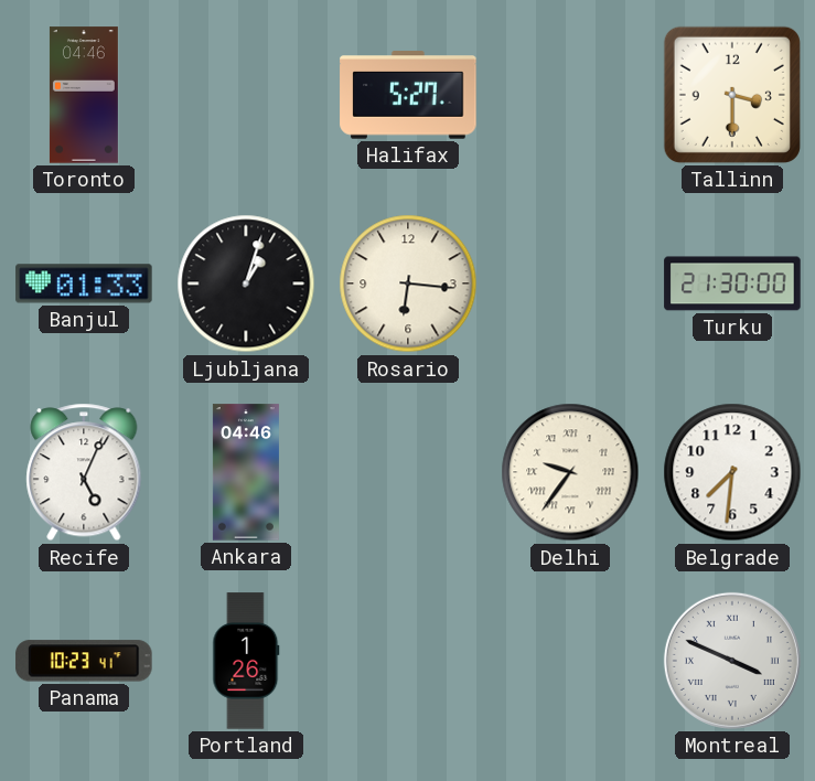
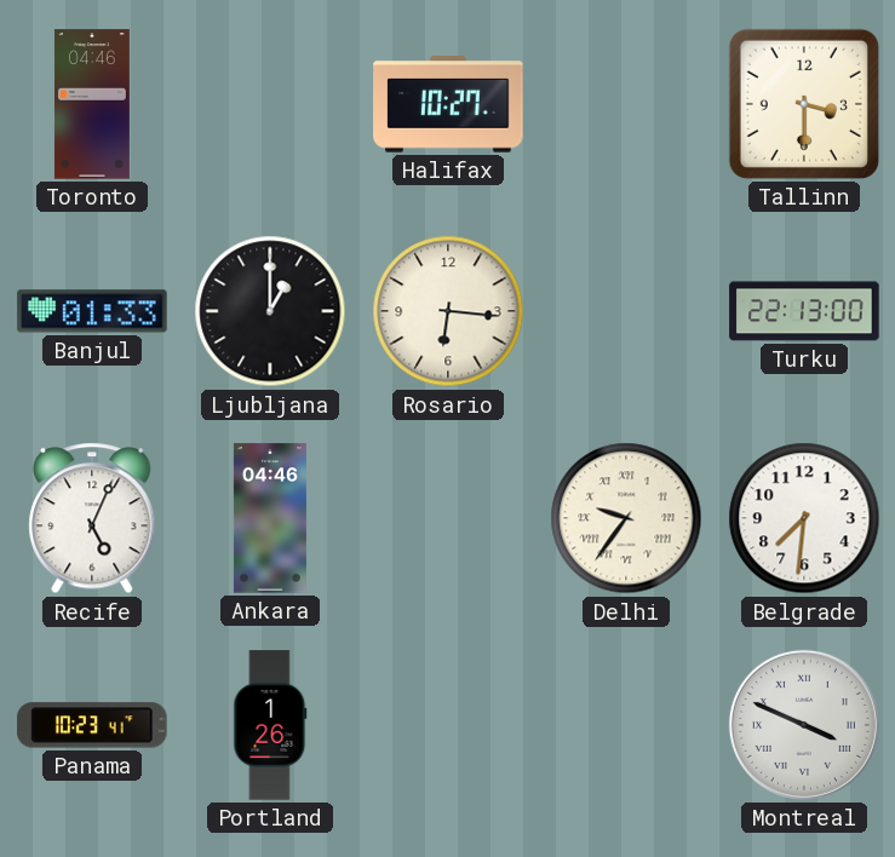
Halifax: 5:27 -> 10:27 (448, 104)
Ljubljana: 1:03 -> 1:00 (270, 311)
Turku: 21:30 -> 22:13 (804, 311)
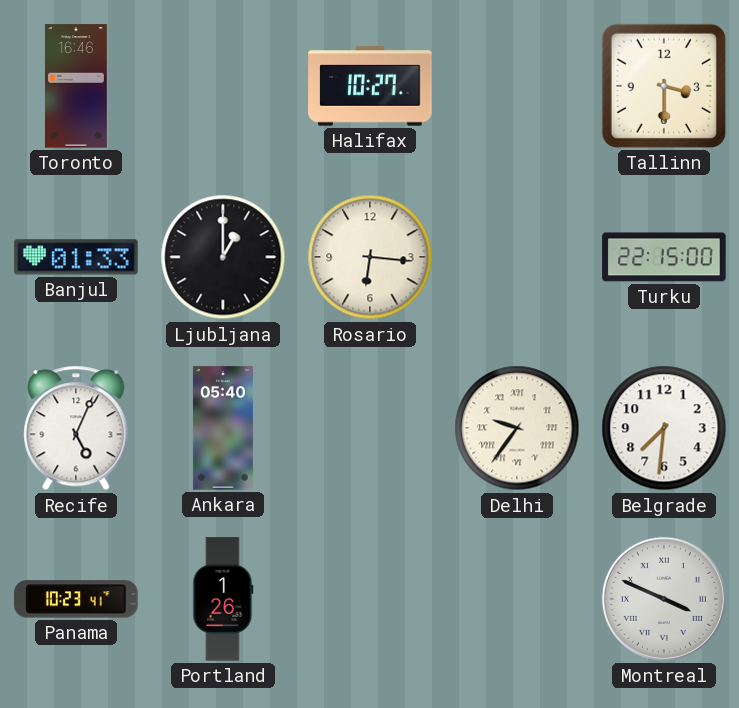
Toronto: 04:46 -> 16:46 (76, 86)
Turku: 22:13 -> 22:15 (664, 257)
Ankara: 04:46 -> 05:40 (223, 428)
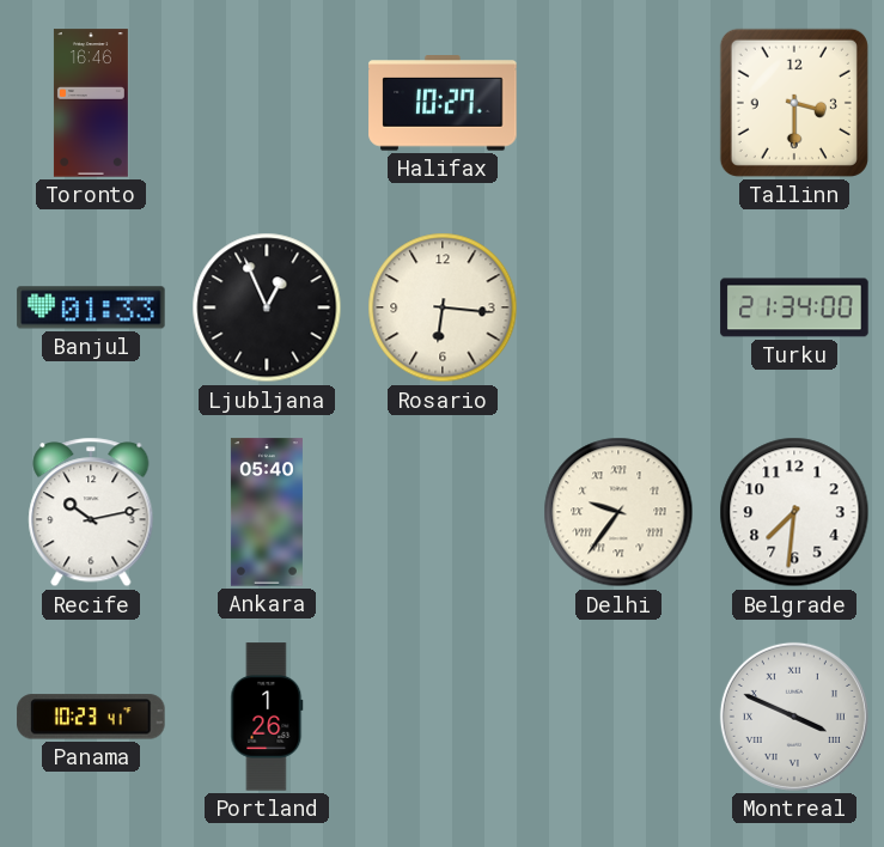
Ljubljana: 1:00 -> 12:56 (267, 307)
Turku: 22:15 -> 21:34 (794, 307)
Recife: 5:04 -> 10:13 (91, 512)
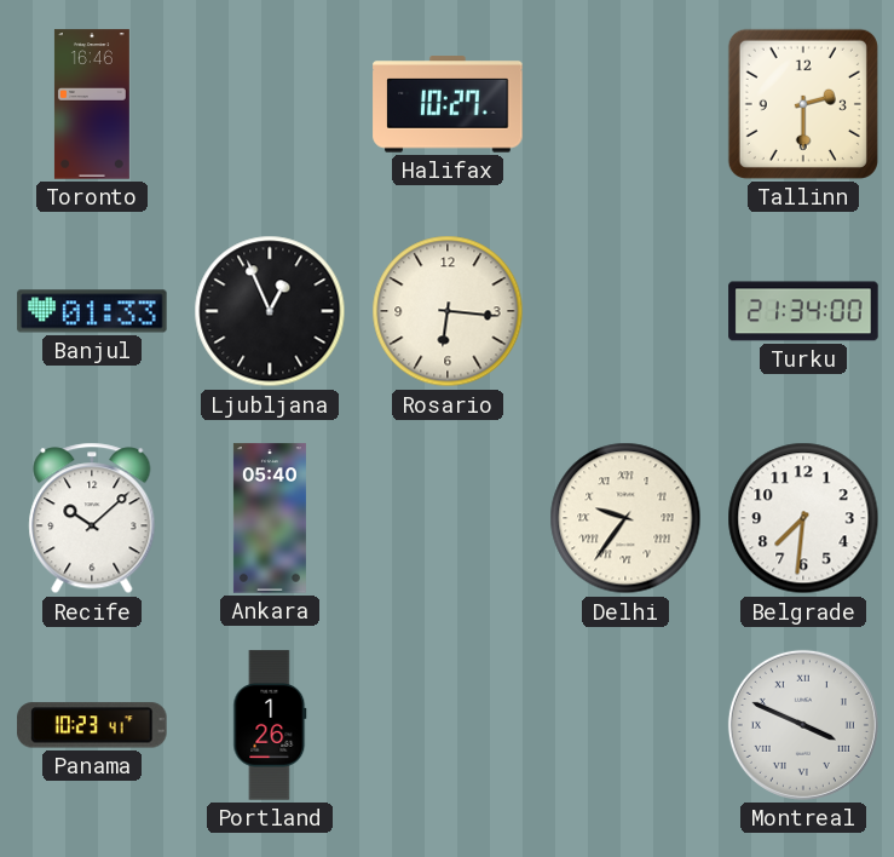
Tallinn: 3:30 -> 2:30 (803, 104)
Recife: 10:13 -> 10:08 (92, 518)
